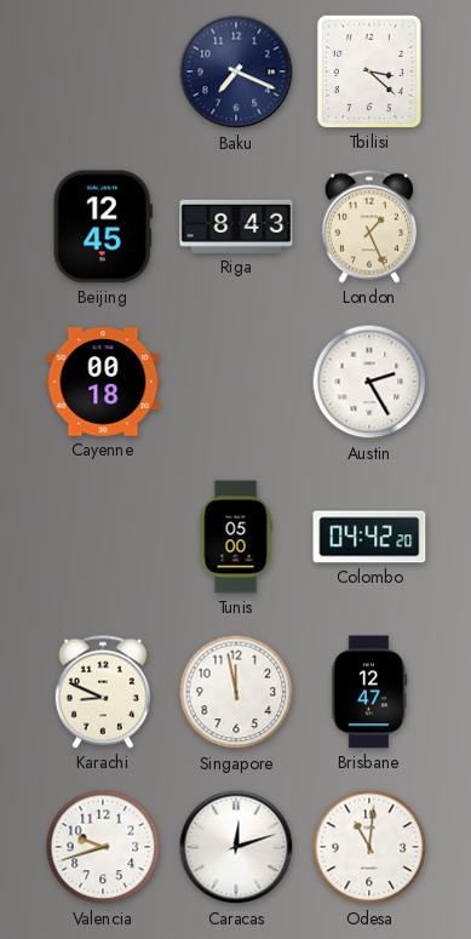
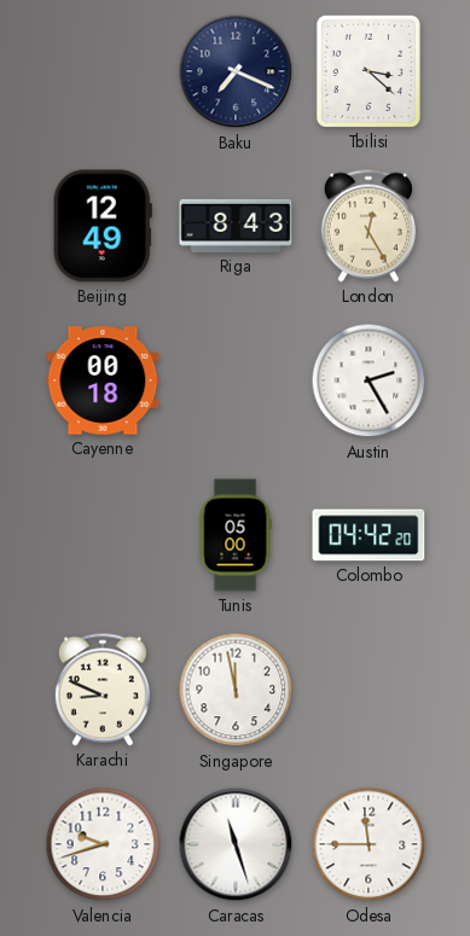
Beijing: 12:45 -> 12:49 (103, 226)
London: 1:26 -> 12:25 (369, 226)
Brisbane: 12:47 -> none (369, 692)
Caracas: 12:12 -> 11:27 (236, 844)
Odesa: 11:01 -> 11:45 (369, 844)
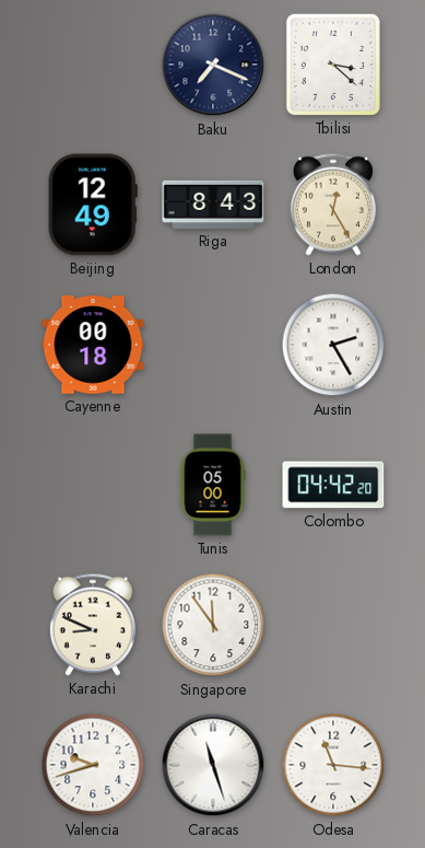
Singapore: 11:58 -> 11:54 (213, 625)
Odesa: 11:45 -> 11:16 (333, 765)
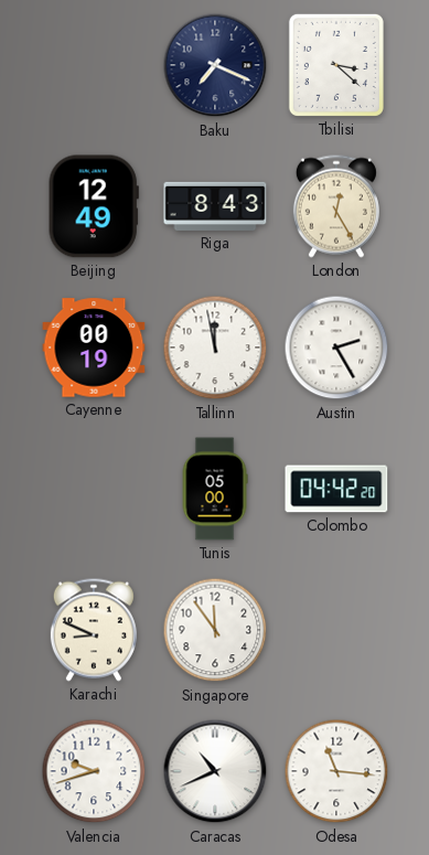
Cayenne: 00:18 -> 00:19 (94, 348)
Tallinn: none -> 11:58 (215, 348)
Caracas: 11:27 -> 10:41 (215, 771)
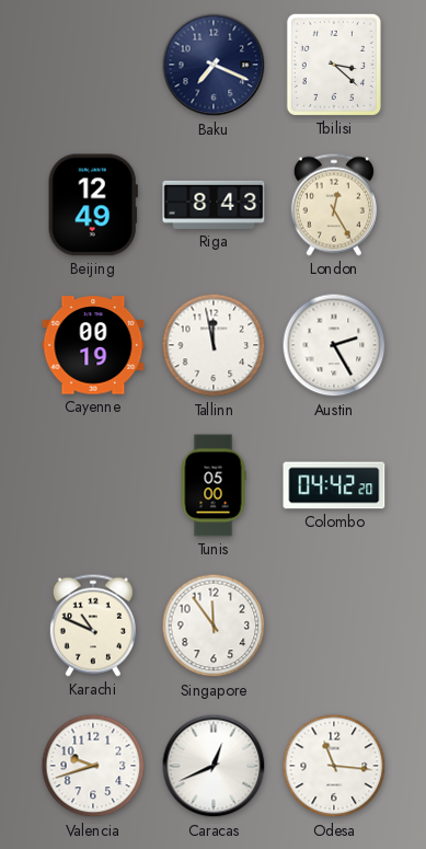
Karachi: 8:49 -> 10:49 (93, 626)
Caracas: 10:41 -> 12:41 (214, 766)
